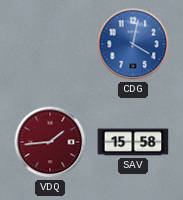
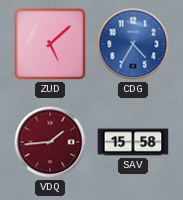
ZUD: none -> 5:08 (50, 44)
CDG: 4:02 -> 4:35 (133, 44)
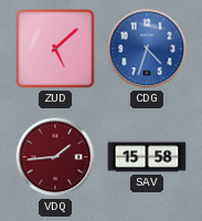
CDG: 4:35 -> 4:33 (147, 49)
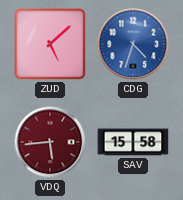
VDQ: 1:44 -> 5:44 (50, 142)
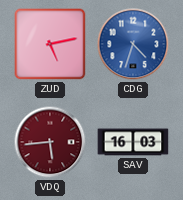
ZUD: 5:08 -> 5:13 (50, 44)
SAV: 15:58 -> 16:03 (133, 142)
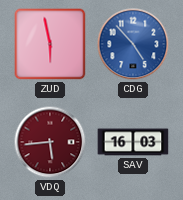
ZUD: 5:13 -> 5:58 (50, 44)
CDG: 4:33 -> 4:53 (133, 44)
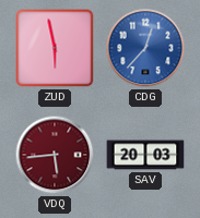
CDG: 4:53 -> 12:37 (145, 48)
SAV: 16:03 -> 20:03 (145, 155)
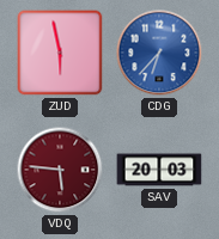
CDG: 12:37 -> 6:37 (159, 53)
VDQ: 5:44 -> 5:46 (60, 170)
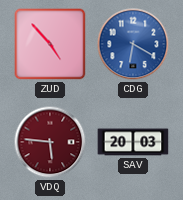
ZUD: 5:58 -> 4:53 (50, 44)
CDG: 6:37 -> 6:20 (133, 44)
